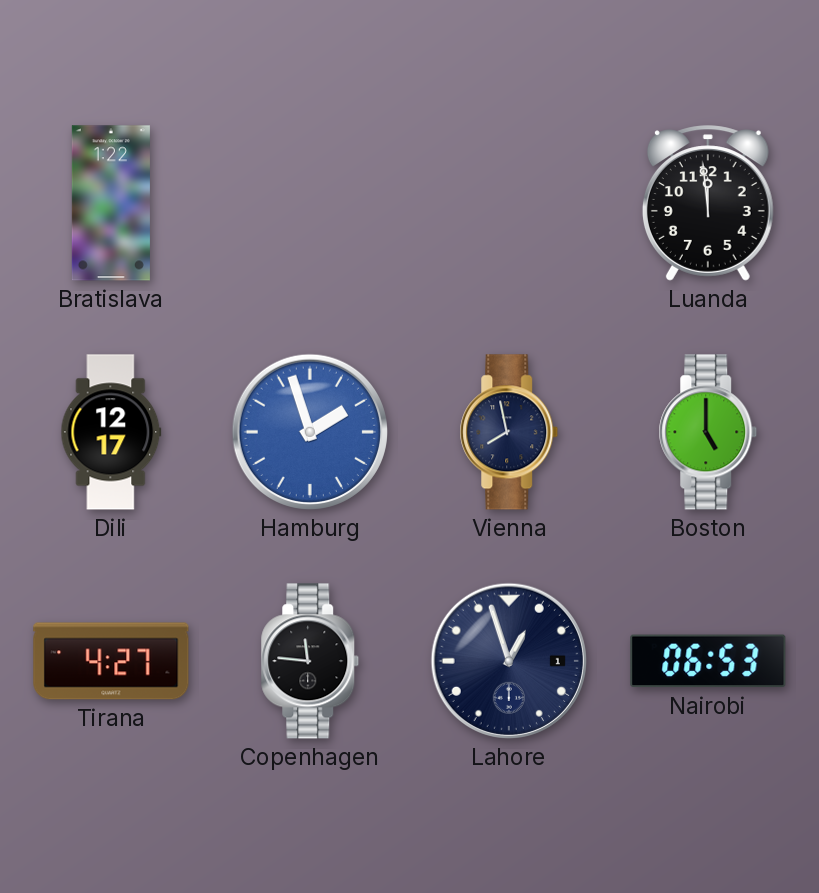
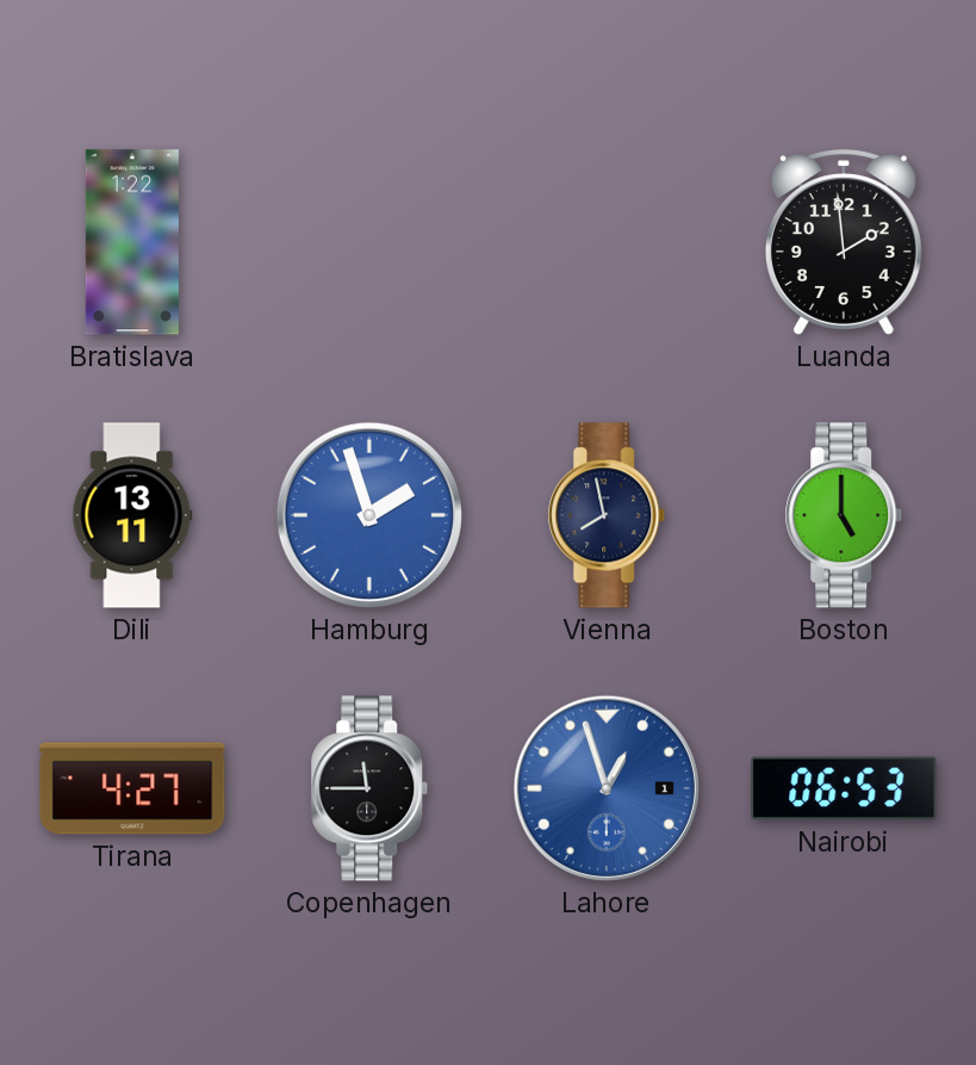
Luanda: 11:59 -> 1:59 (844, 242)
Dili: 12:17 -> 13:11 (132, 515)
Copenhagen: 11:46 -> 11:45 (369, 788)
Lahore dial: navy -> blue (607, 788)
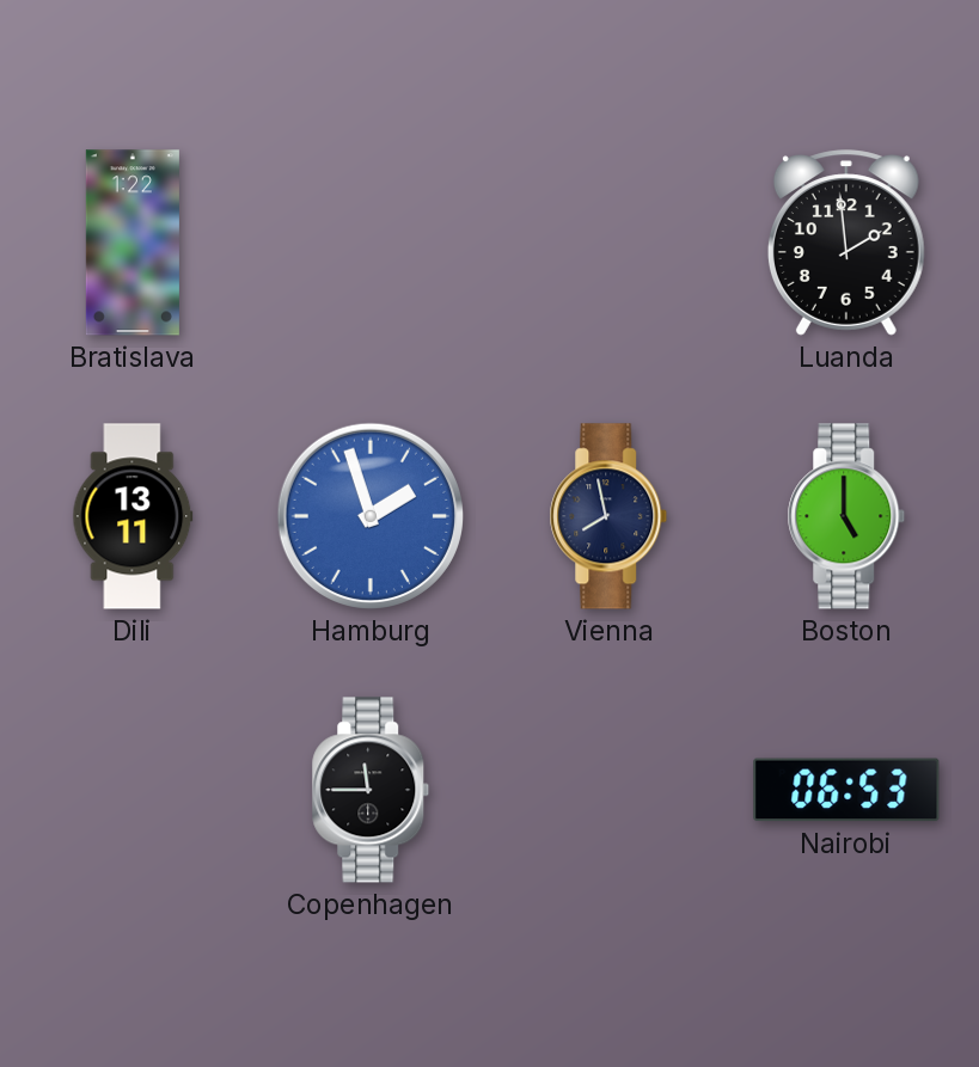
Tirana: 4:27 -> none (132, 788)
Lahore: 12:57 -> none (607, 788)
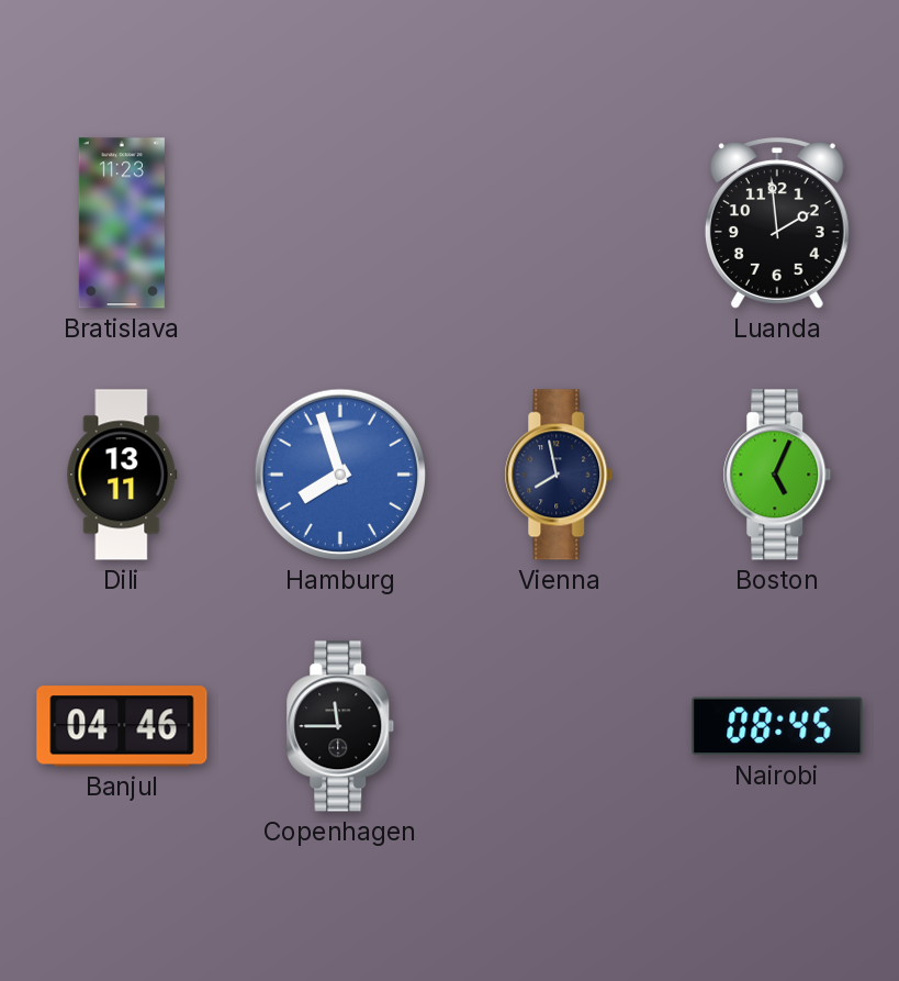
Bratislava: 1:22 -> 11:23 (122, 223)
Hamburg: 1:57 -> 7:57 (340, 475)
Boston: 5:00 -> 5:04 (777, 475)
Banjul: none -> 04:46 (122, 726)
Nairobi: 06:53 -> 08:45 (777, 726)
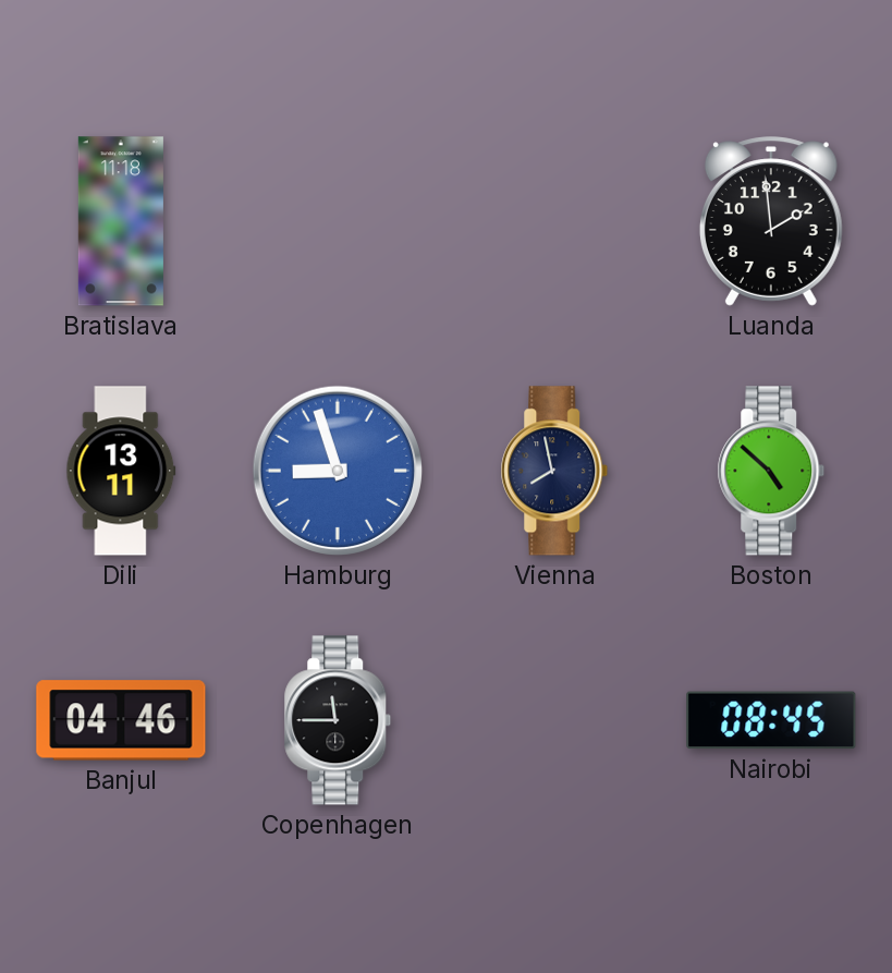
Bratislava: 11:23 -> 11:18 (121, 221)
Hamburg: 7:57 -> 8:57 (338, 471)
Boston: 5:04 -> 4:52 (771, 471)
